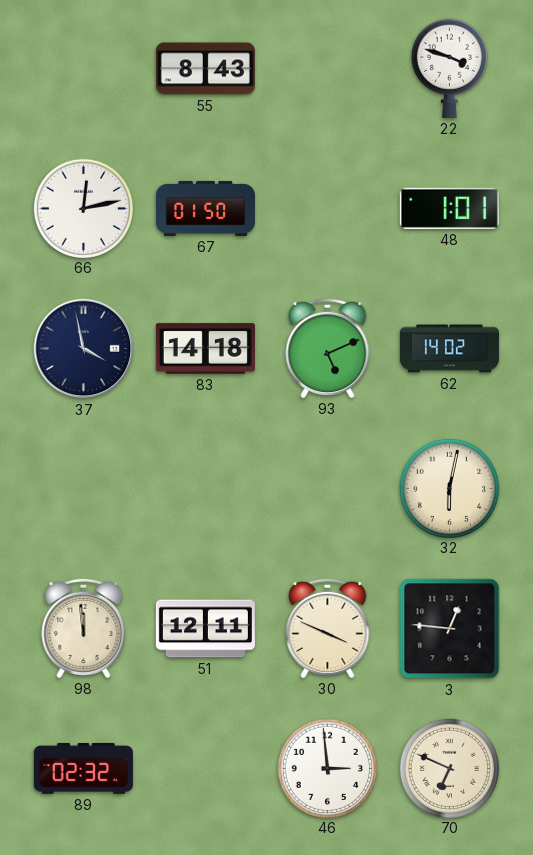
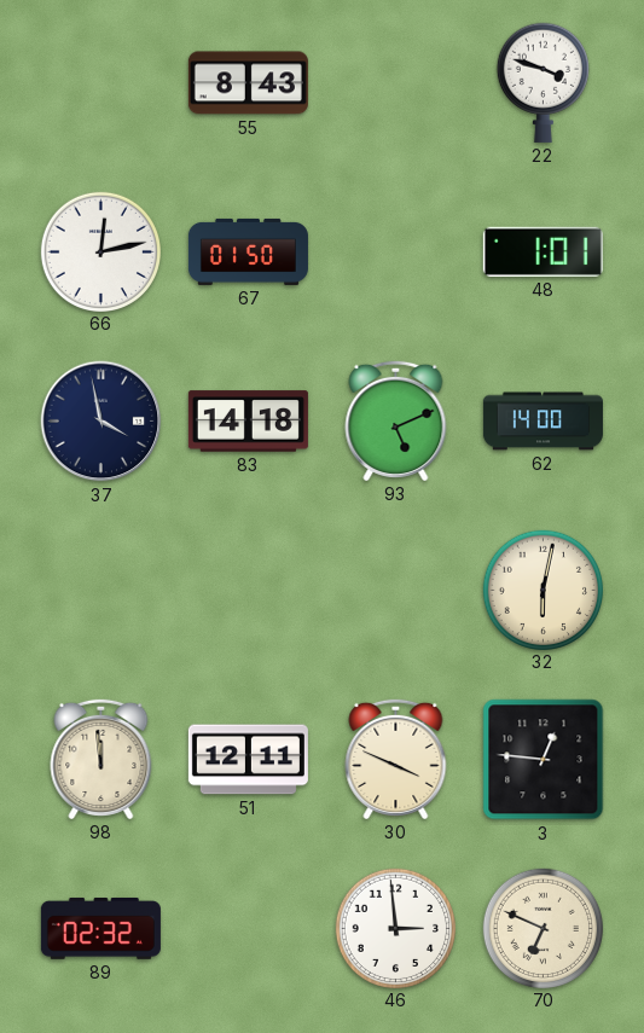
62: 14:02 -> 14:00 (543, 422)
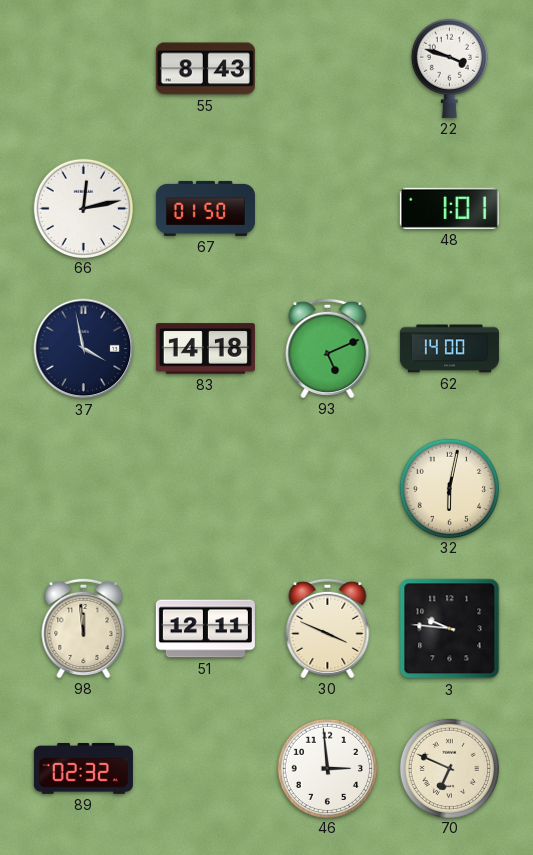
3: 12:46 -> 9:46 (450, 629)
